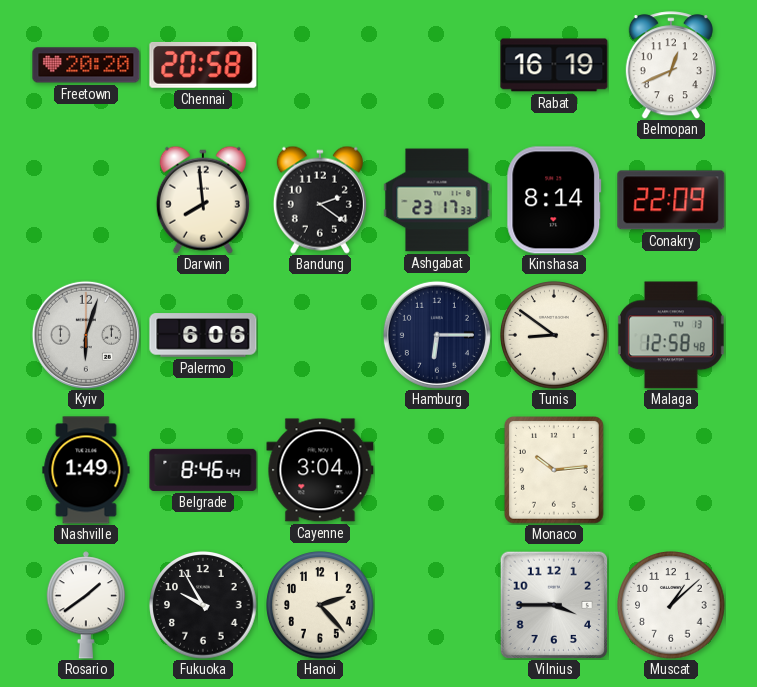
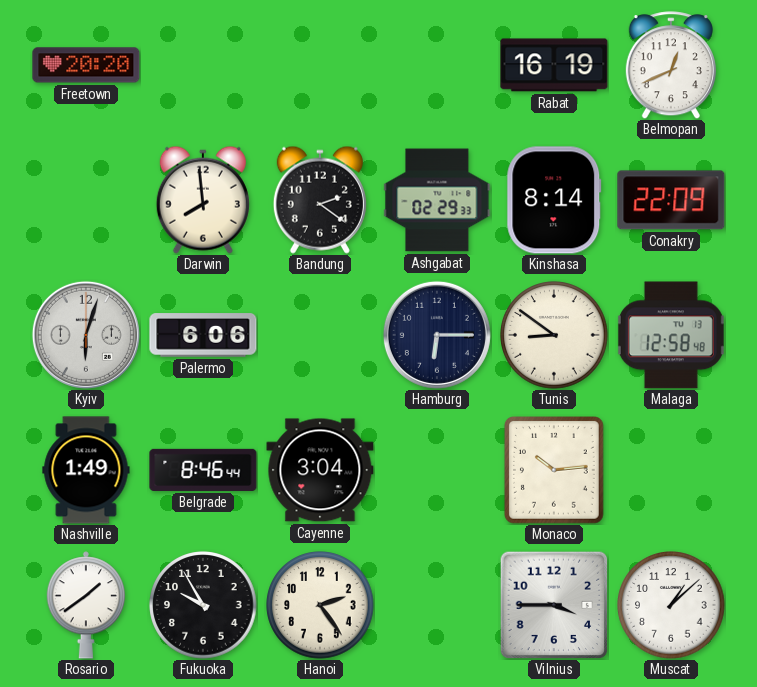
Chennai: 20:58 -> none (203, 65)
Ashgabat: 23:17 -> 02:29 (437, 200)
Hanoi: 2:23 -> 2:24 (320, 605)
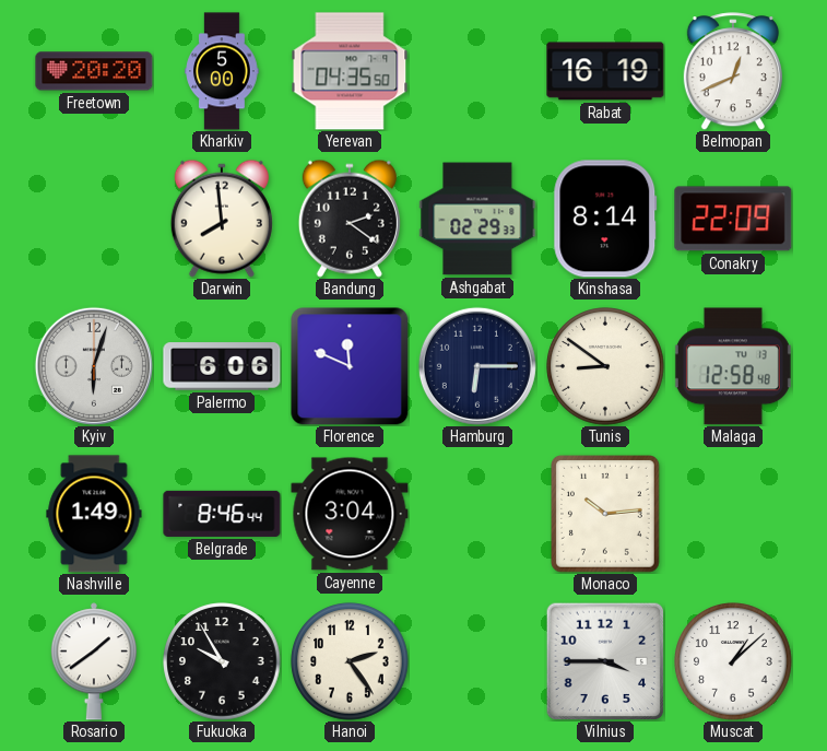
Kharkiv: none -> 5:00 (222, 71)
Yerevan: none -> 04:35 (350, 71)
Florence: none -> 11:49 (350, 366)
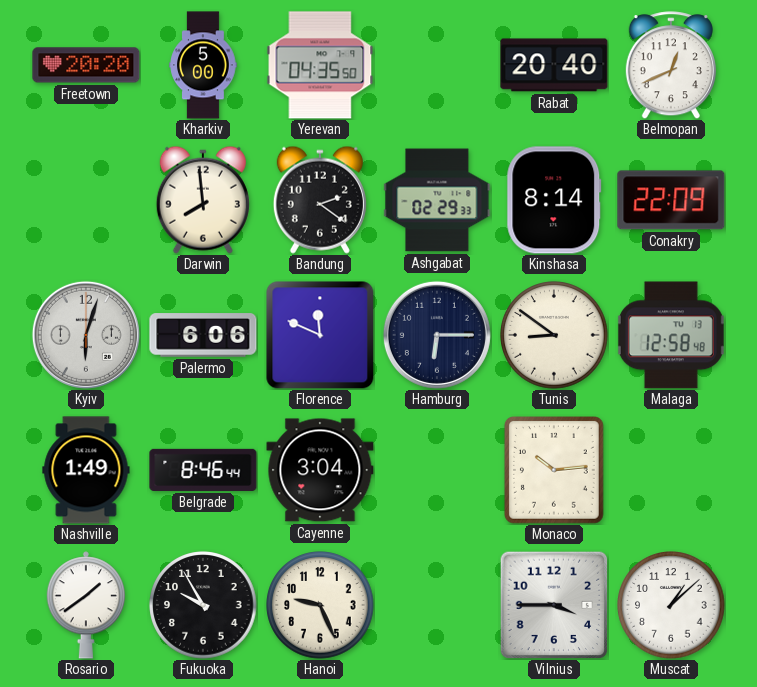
Rabat: 16:19 -> 20:40 (554, 65)
Hanoi: 2:24 -> 9:26 (320, 605)
